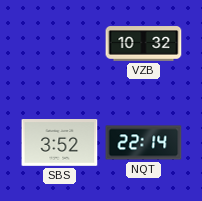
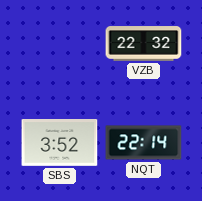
VZB: 10:32 -> 22:32 (144, 44)
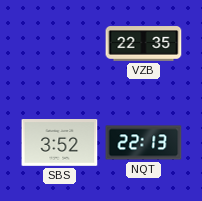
VZB: 22:32 -> 22:35 (144, 44)
NQT: 22:14 -> 22:13 (144, 143)
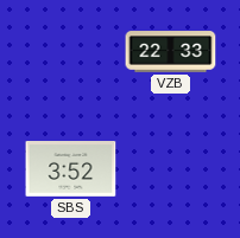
VZB: 22:35 -> 22:33 (171, 52)
NQT: 22:13 -> none (144, 143)
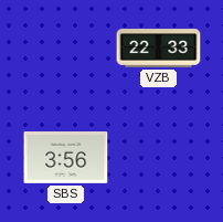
SBS: 3:52 -> 3:56 (66, 158)
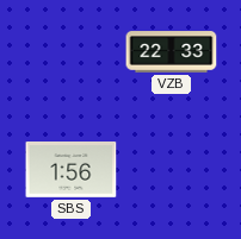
SBS: 3:56 -> 1:56 (72, 170)
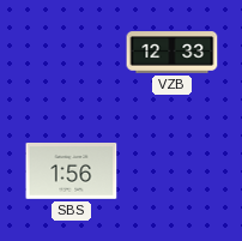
VZB: 22:33 -> 12:33 (173, 53)
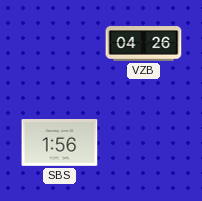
VZB: 12:33 -> 04:26 (144, 44)
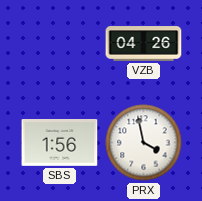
PRX: none -> 3:58 (144, 143)
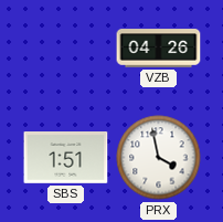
SBS: 1:56 -> 1:51 (66, 158)
